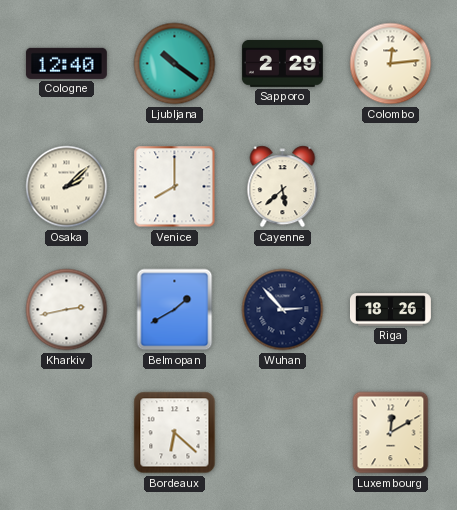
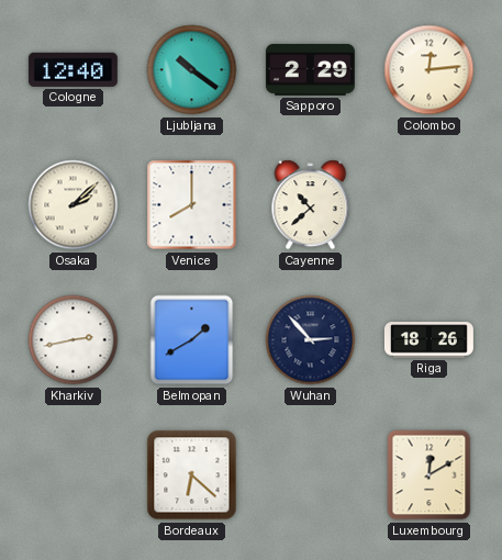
Cayenne: 5:38 -> 10:38 (311, 205)
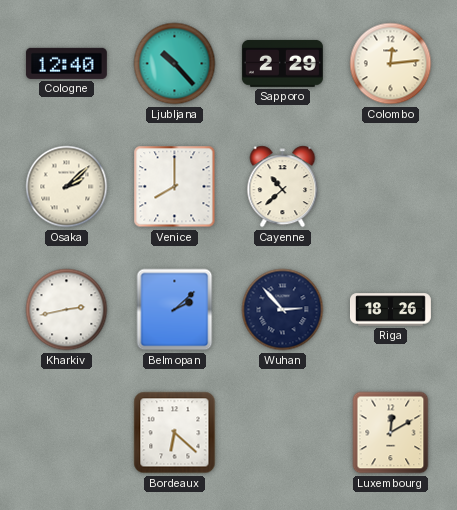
Ljubljana: 10:21 -> 10:23 (175, 64)
Belmopan: 1:40 -> 2:08 (175, 310)
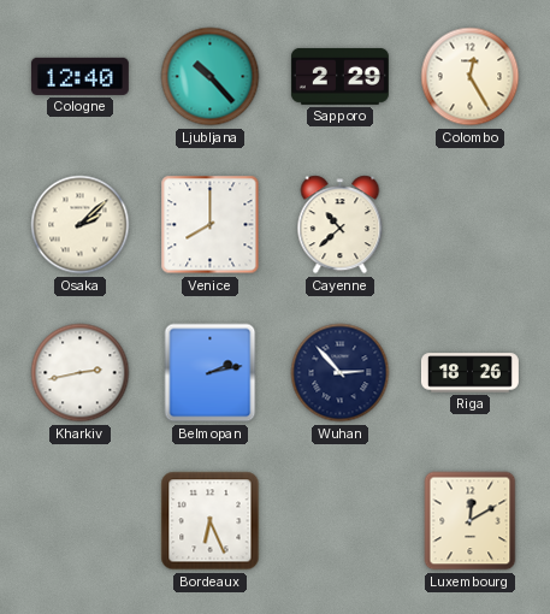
Colombo: 12:14 -> 12:25 (471, 77)
Belmopan: 2:08 -> 2:13 (211, 373)
Bordeaux: 6:22 -> 6:26 (211, 521)
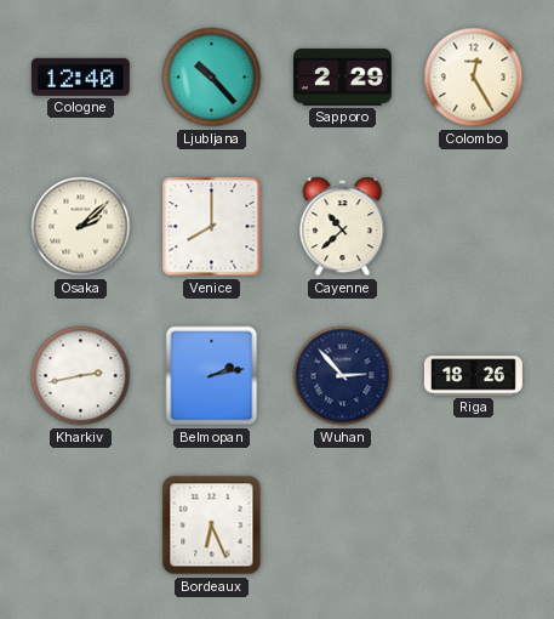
Luxembourg: 12:10 -> none (471, 521)
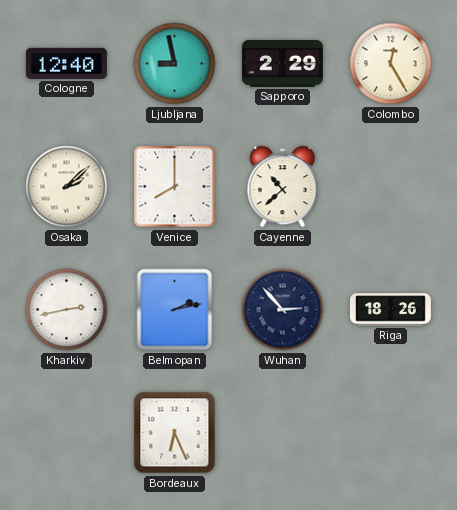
Ljubljana: 10:23 -> 8:58 (175, 64)
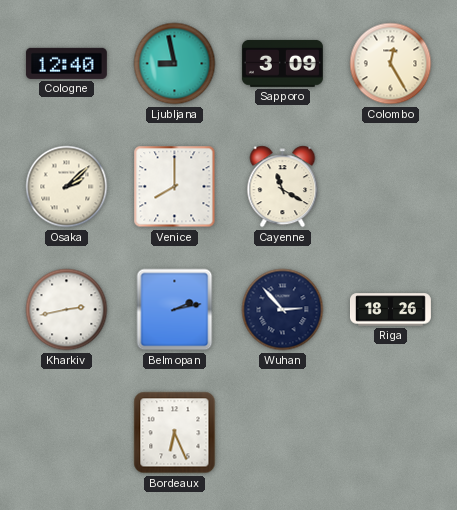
Sapporo: 2:29 -> 3:09 (282, 63)
Cayenne: 10:38 -> 11:20 (283, 187)
